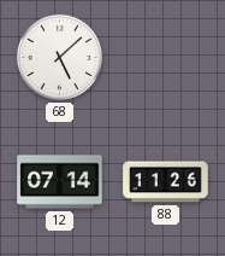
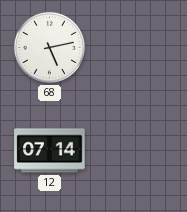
68: 5:08 -> 5:13 (49, 47)
88: 11:26 -> none (166, 182)
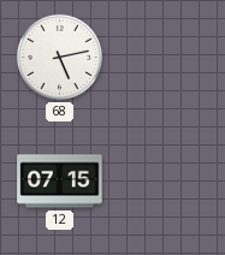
12: 07:14 -> 07:15 (60, 182)
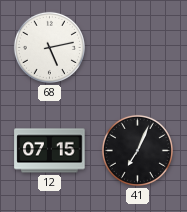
41: none -> 7:04 (137, 150)
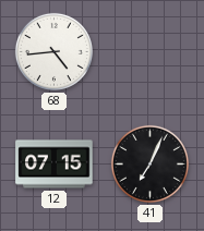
68: 5:13 -> 4:44 (53, 51)
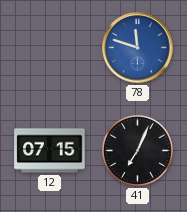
68: 4:44 -> none (53, 51)
78: none -> 11:48 (138, 48)
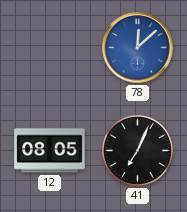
78: 11:48 -> 12:08 (138, 48)
12: 07:15 -> 08:05 (50, 151)
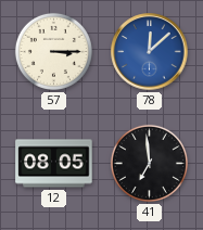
57: none -> 3:15 (53, 51)
41: 7:04 -> 6:59 (149, 163)
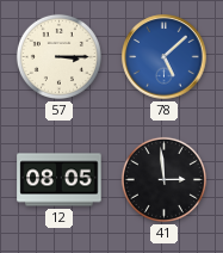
78: 12:08 -> 5:08 (165, 57)
41: 6:59 -> 2:59 (163, 179)
